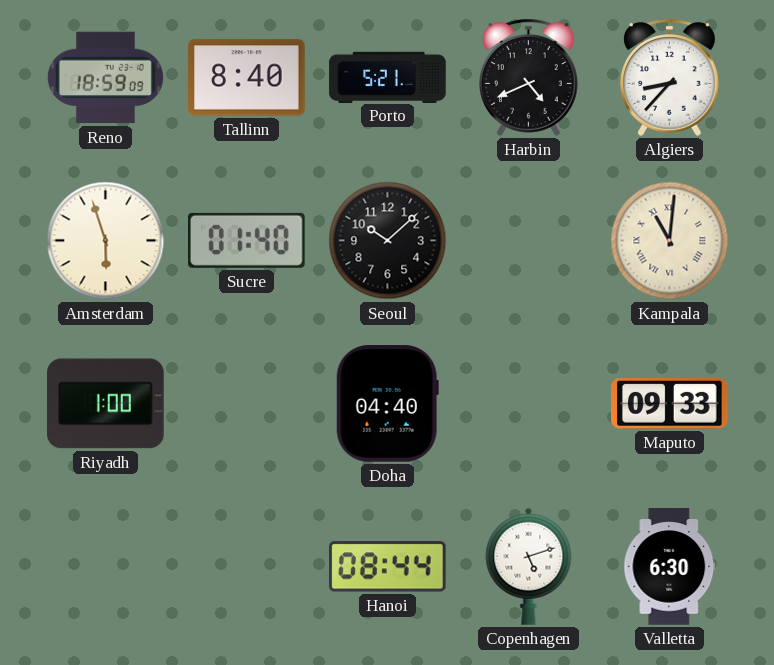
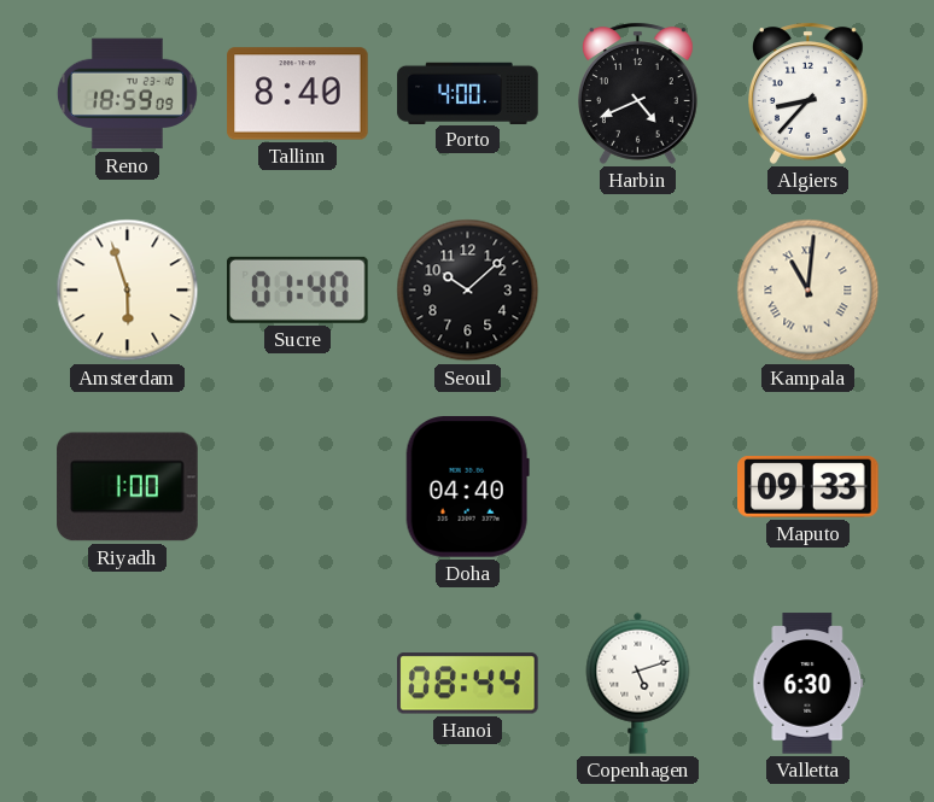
Porto: 5:21 -> 4:00 (468, 93)
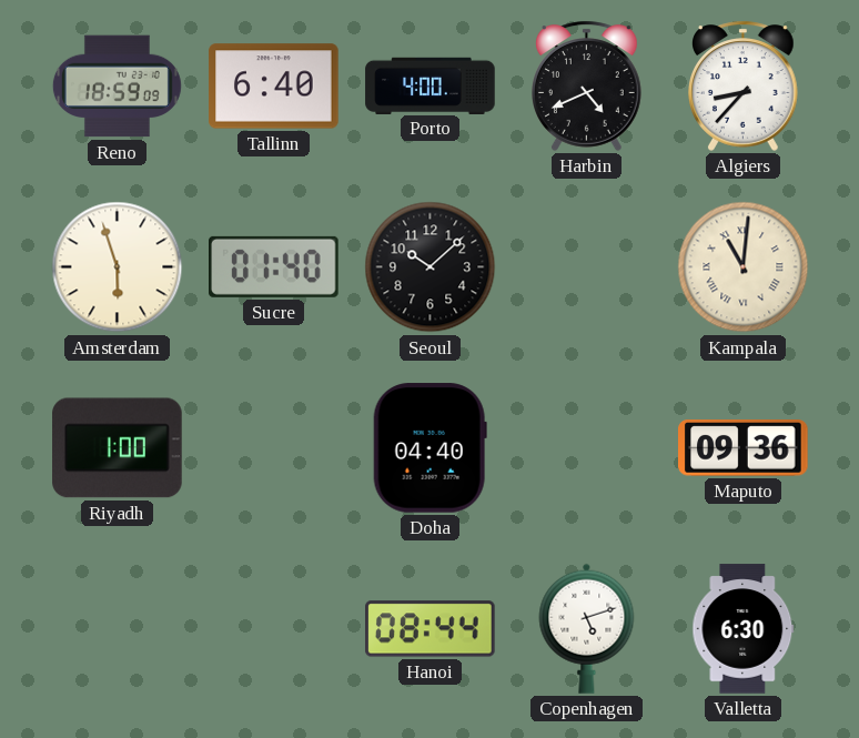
Tallinn: 8:40 -> 6:40 (274, 87)
Maputo: 09:33 -> 09:36 (744, 448)
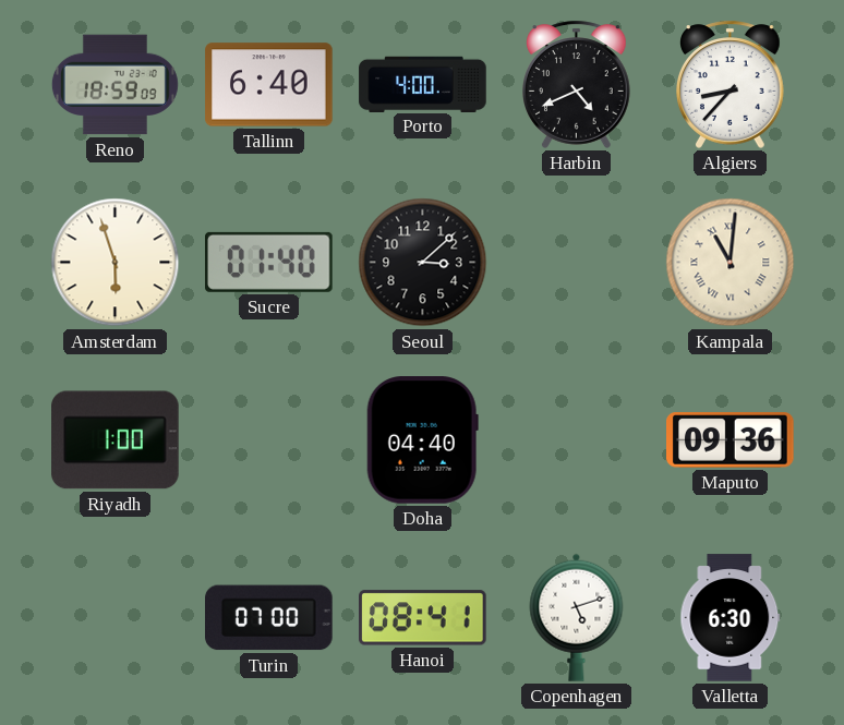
Seoul: 10:08 -> 3:08 (423, 263)
Turin: none -> 07:00 (269, 618)
Hanoi: 08:44 -> 08:41 (423, 618)
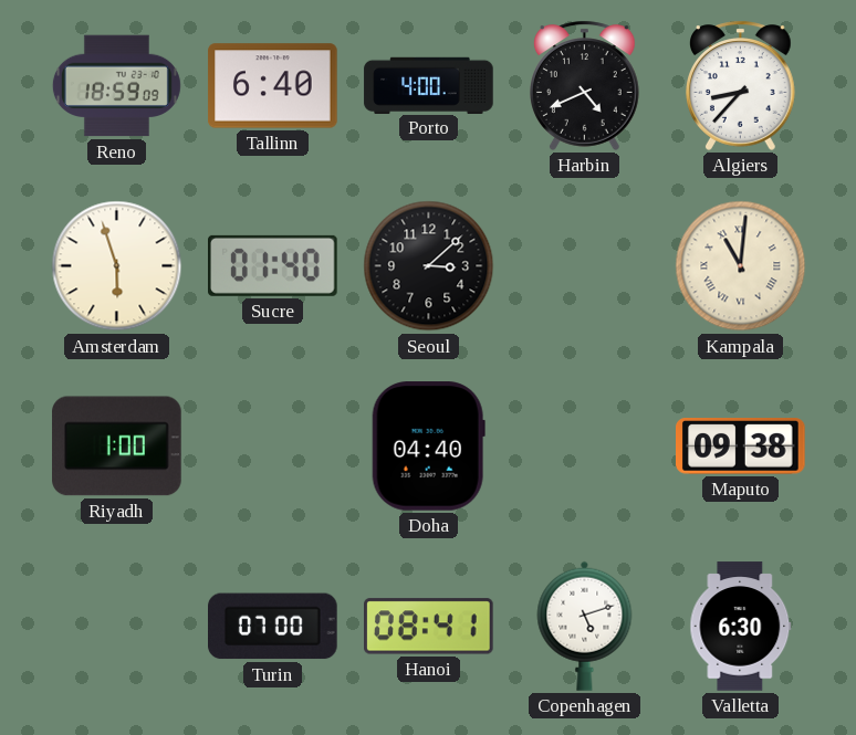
Maputo: 09:36 -> 09:38 (741, 447)
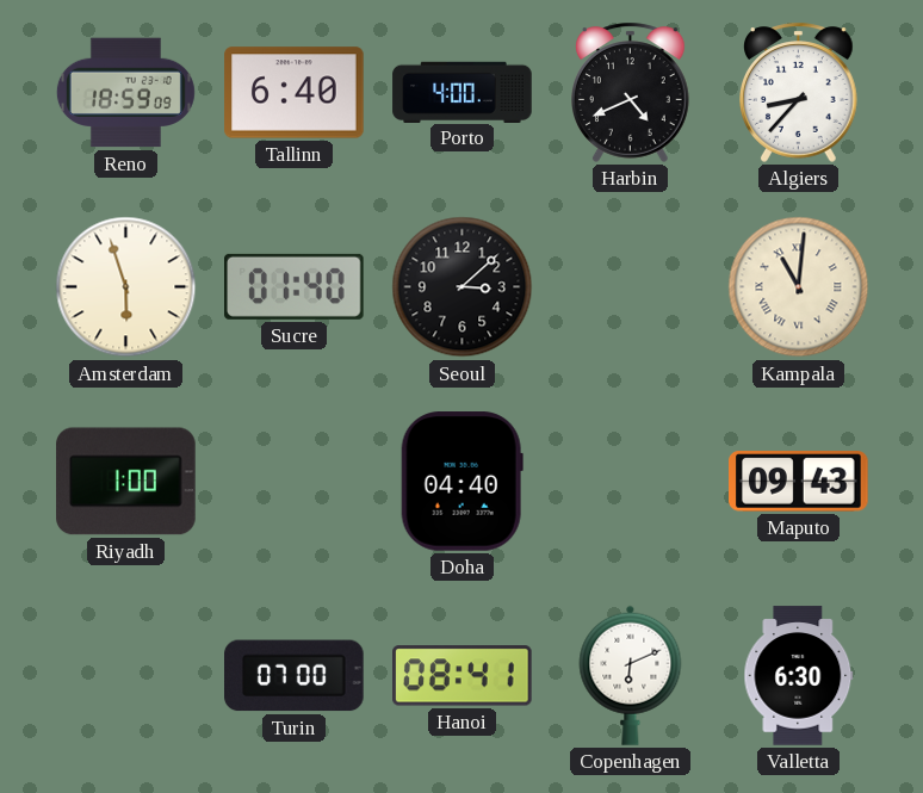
Maputo: 09:38 -> 09:43 (799, 482)
Copenhagen: 5:12 -> 6:11 (631, 675)
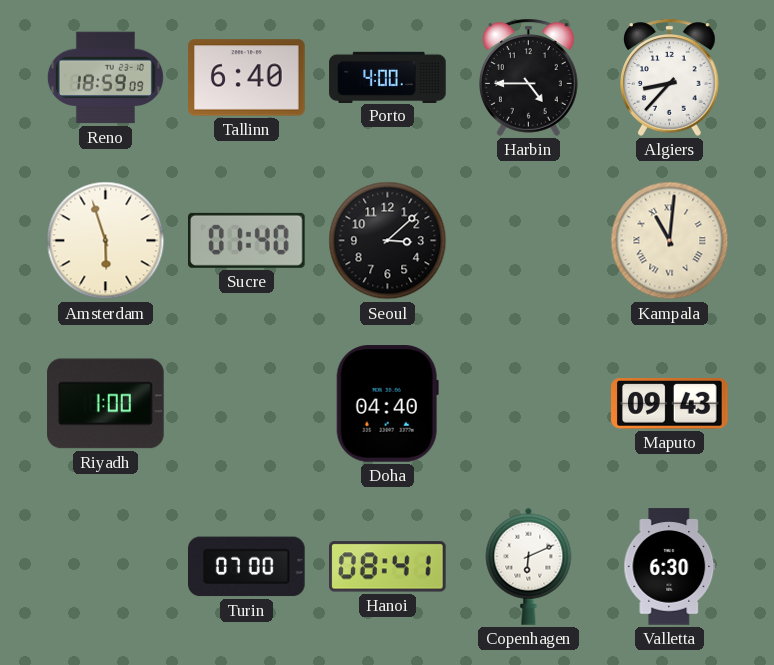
Harbin: 4:41 -> 4:45 (529, 77)
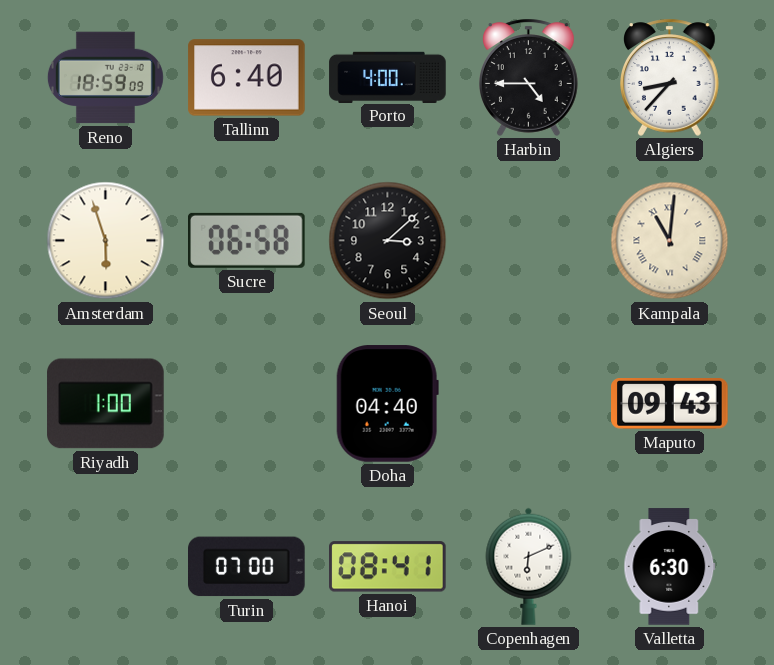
Sucre: 01:40 -> 06:58 (247, 240)
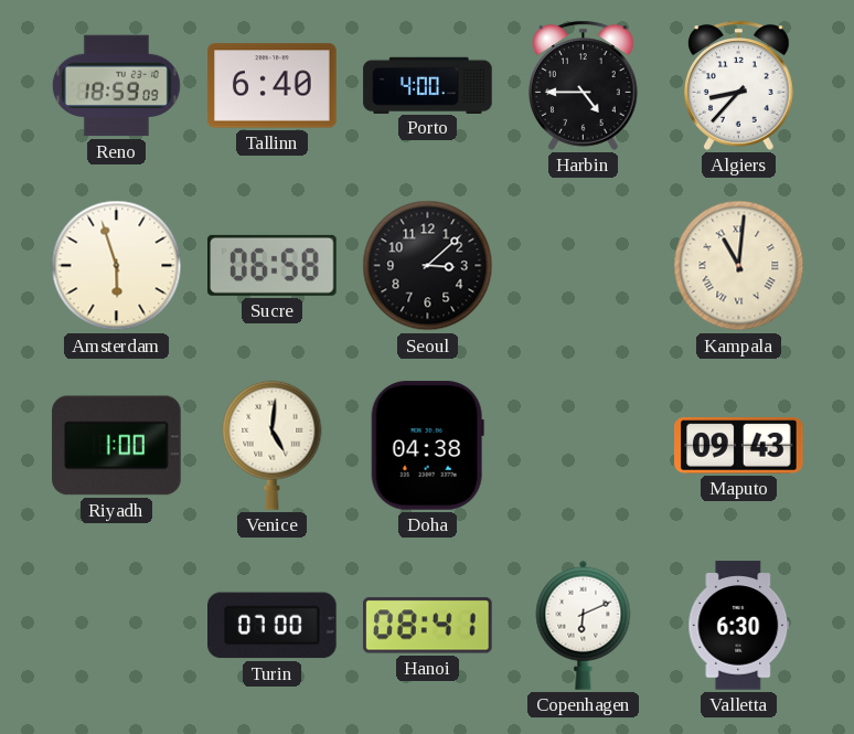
Venice: none -> 5:01 (273, 445)
Doha: 04:40 -> 04:38 (427, 446)
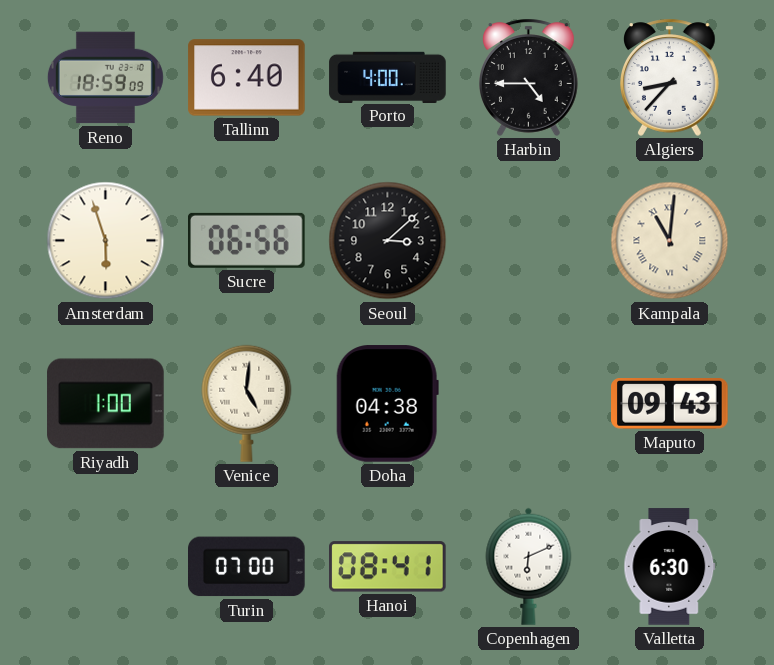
Sucre: 06:58 -> 06:56 (247, 240)
